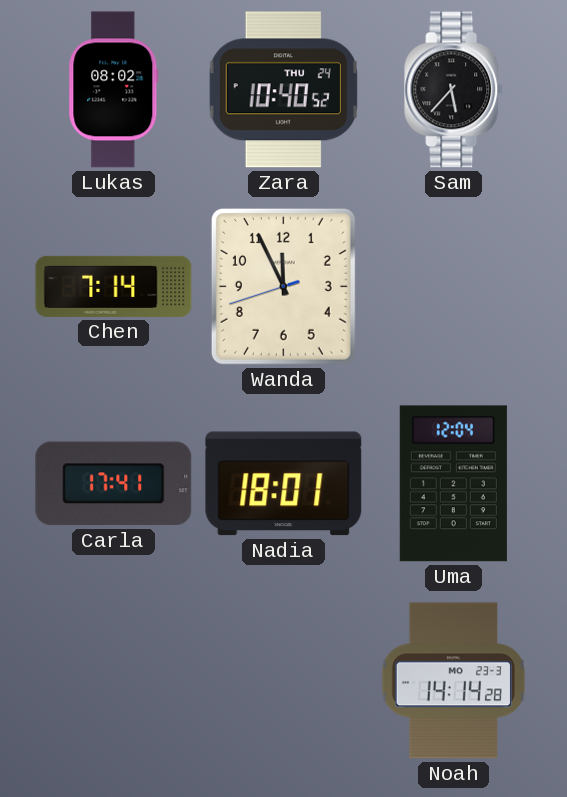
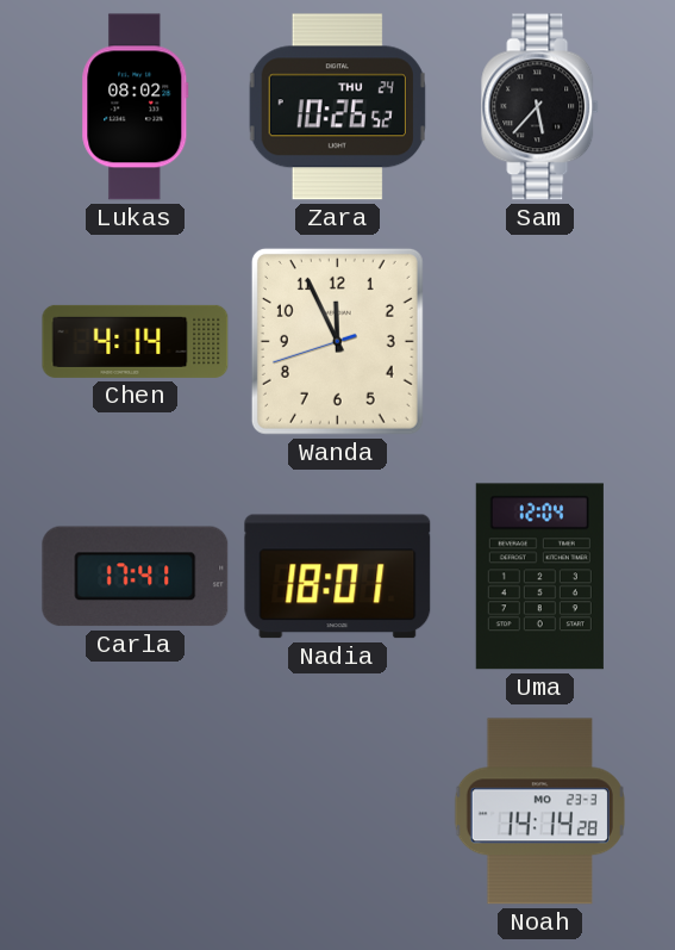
Zara: 10:40 -> 10:26 (337, 107)
Chen: 7:14 -> 4:14 (136, 341)
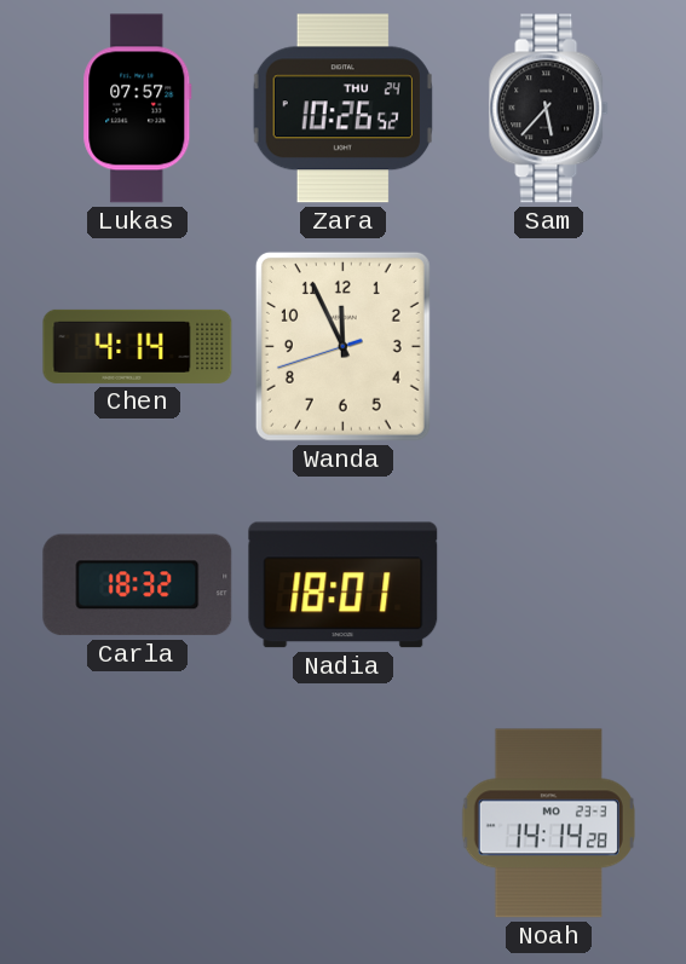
Lukas: 08:02 -> 07:57 (138, 109)
Carla: 17:41 -> 18:32 (138, 585)
Uma: 12:04 -> none (539, 577)
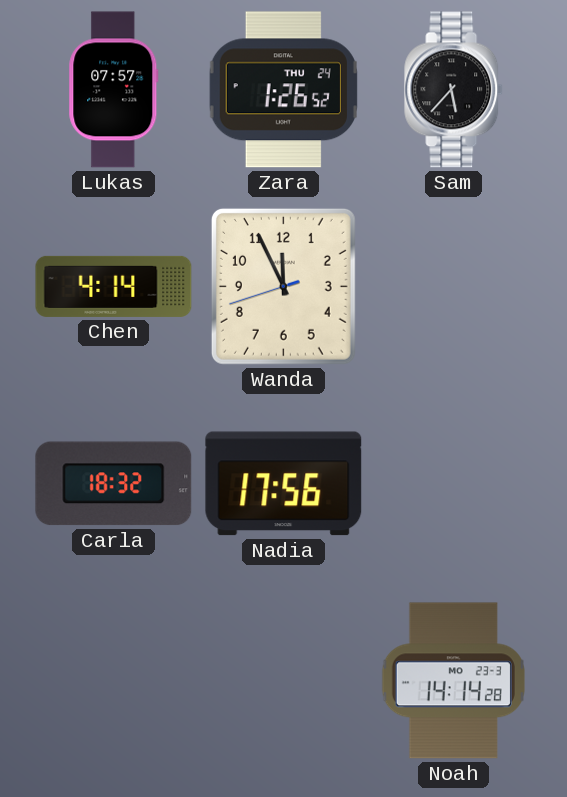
Zara: 10:26 -> 1:26 (283, 90)
Nadia: 18:01 -> 17:56 (284, 484)
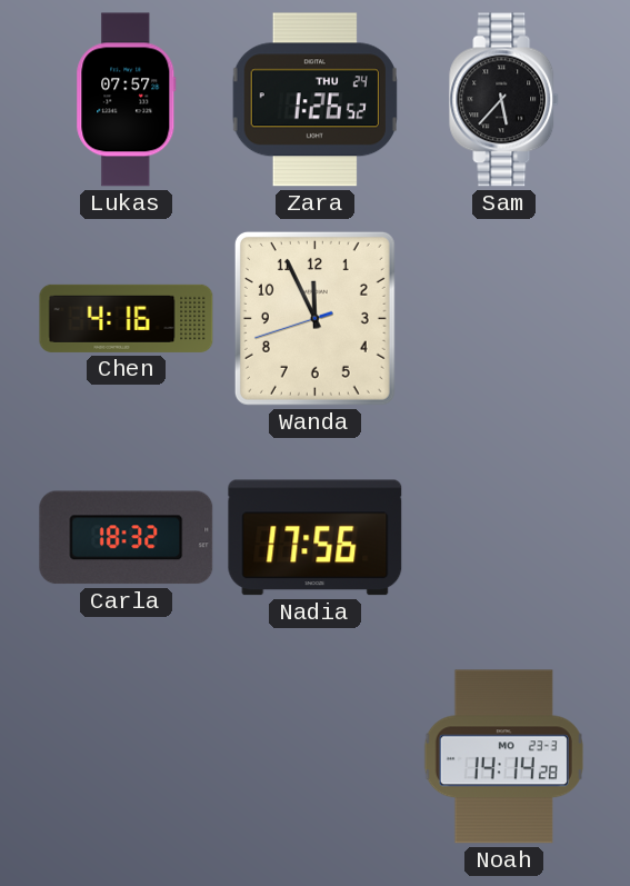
Chen: 4:14 -> 4:16 (127, 318)
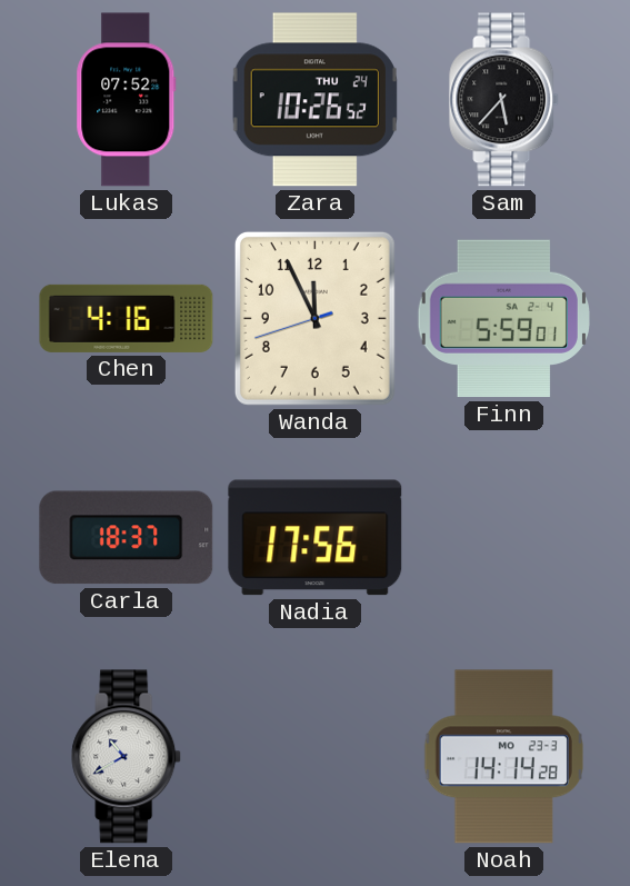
Lukas: 07:57 -> 07:52 (127, 100)
Zara: 1:26 -> 10:26 (314, 100)
Finn: none -> 5:59 (503, 319)
Carla: 18:32 -> 18:37 (127, 538)
Elena: none -> 10:40 (127, 757)
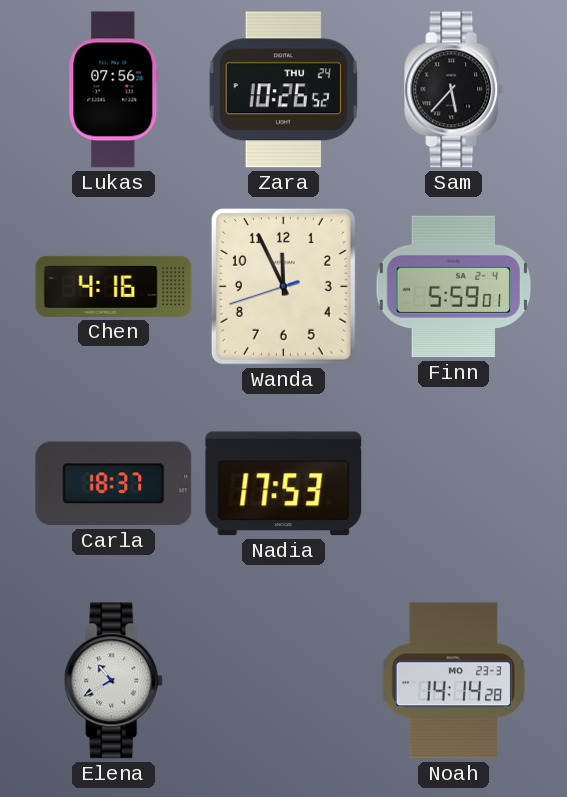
Lukas: 07:52 -> 07:56 (114, 90)
Nadia: 17:56 -> 17:53 (284, 484)
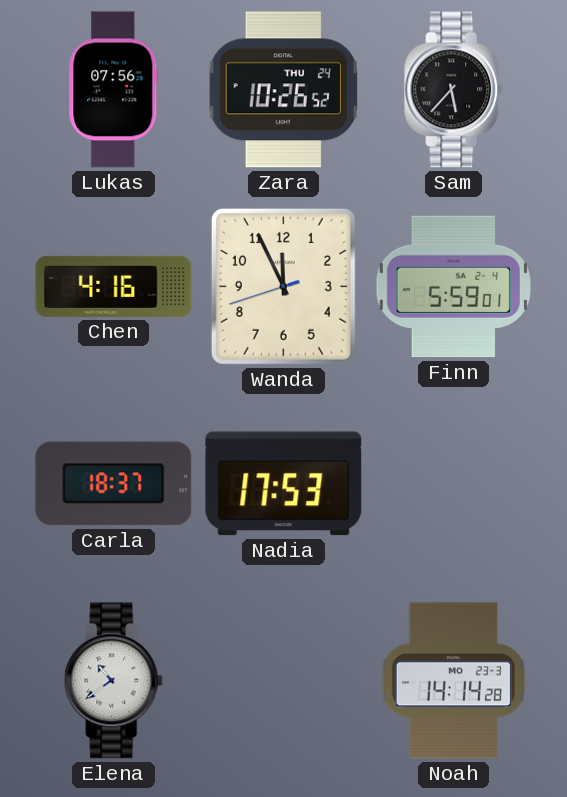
Elena: 10:40 -> 10:39 (114, 681)
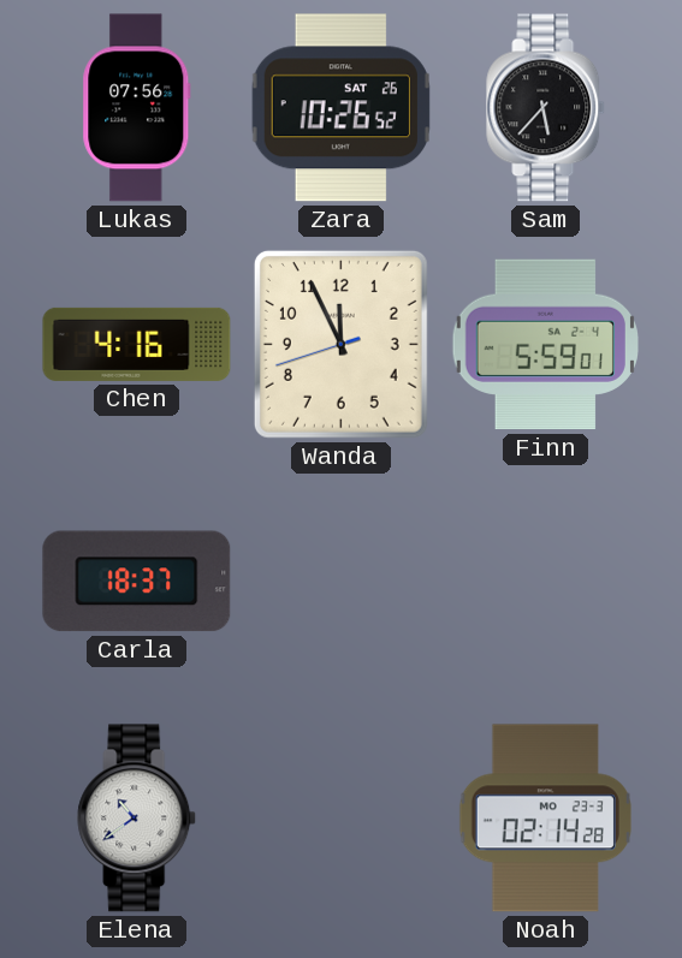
Zara date: THU 24 -> SAT 26 (340, 108)
Nadia: 17:53 -> none (284, 484)
Noah: 14:14 -> 02:14 (545, 819)
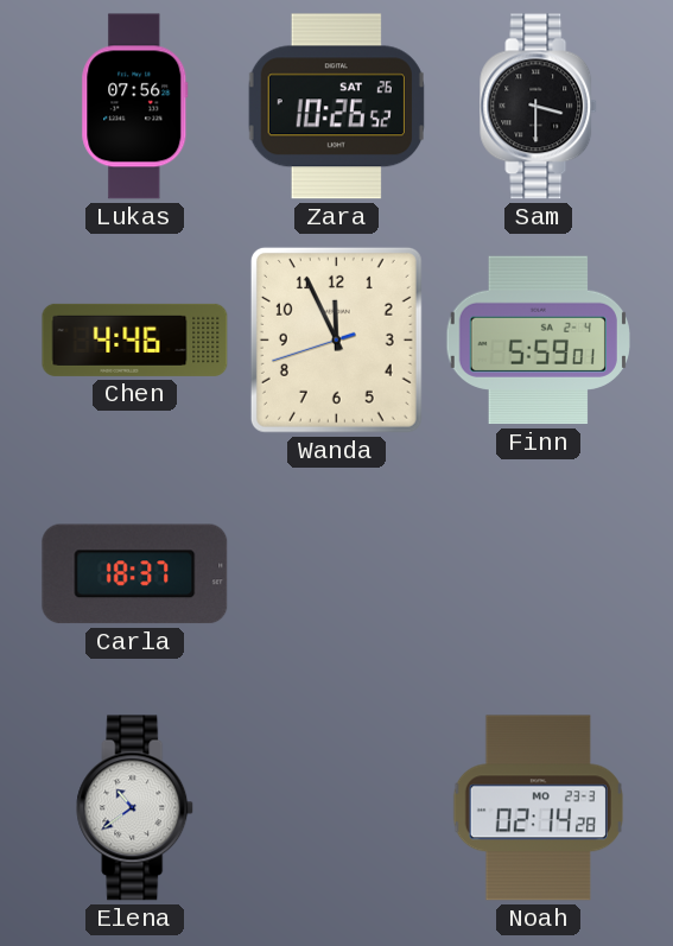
Sam: 5:37 -> 3:30 (539, 107)
Chen: 4:16 -> 4:46 (135, 339)
